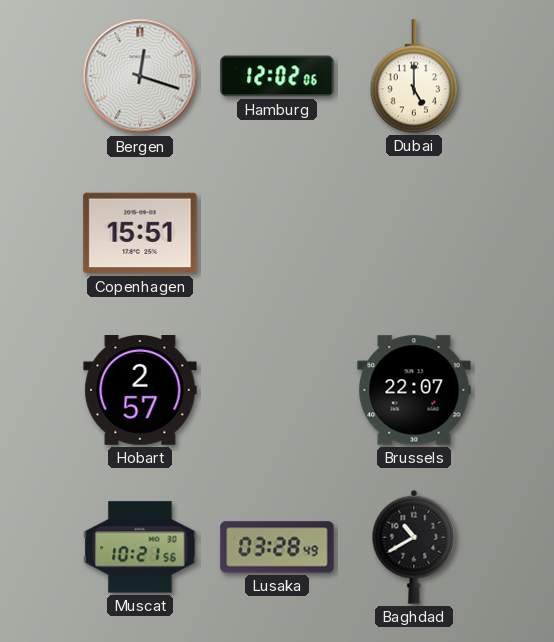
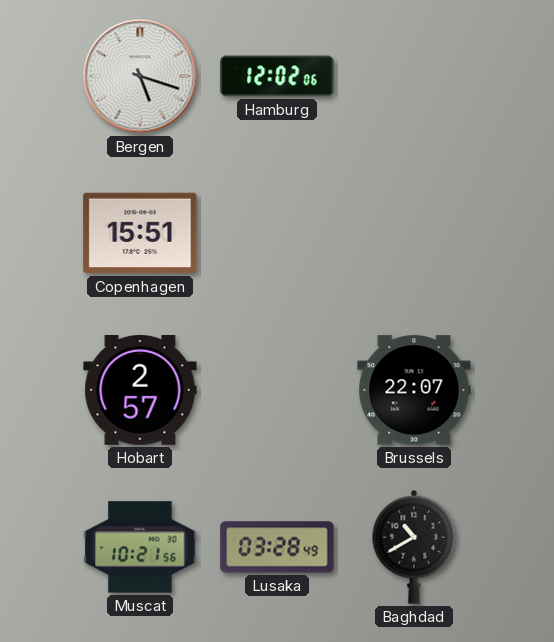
Bergen: 12:18 -> 5:18 (140, 76)
Dubai: 5:00 -> none (414, 76)
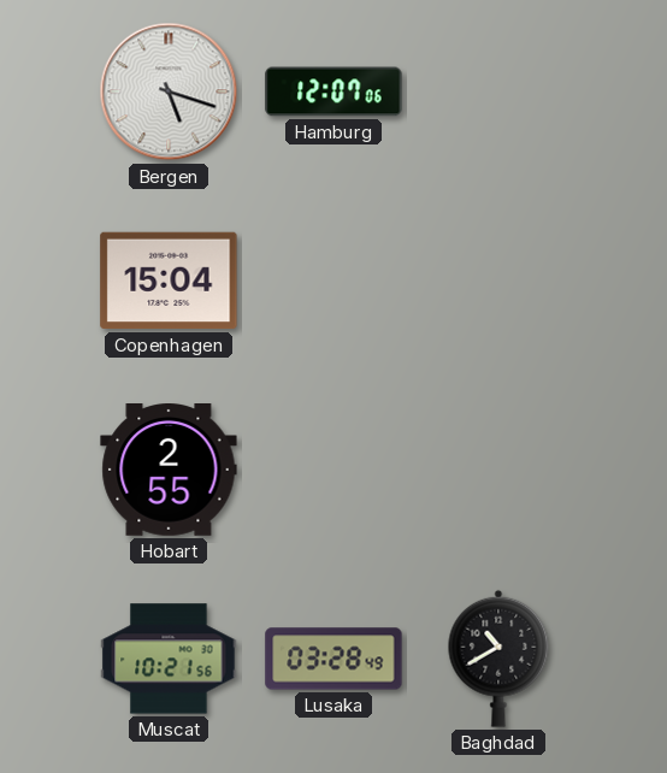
Hamburg: 12:02 -> 12:07 (333, 92)
Copenhagen: 15:51 -> 15:04 (169, 281)
Hobart: 2:57 -> 2:55 (169, 470)
Brussels: 22:07 -> none (414, 390)
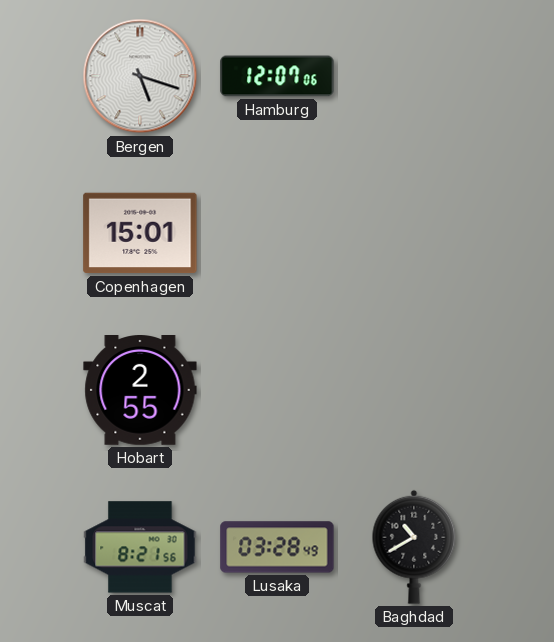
Copenhagen: 15:04 -> 15:01 (140, 233)
Muscat: 10:21 -> 8:21 (140, 547)
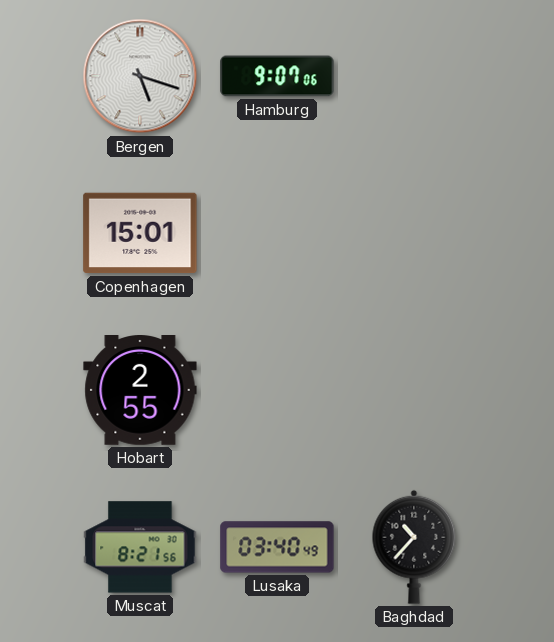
Hamburg: 12:07 -> 9:07 (277, 76)
Lusaka: 03:28 -> 03:40 (277, 547)
Baghdad: 10:40 -> 10:37 (414, 547)
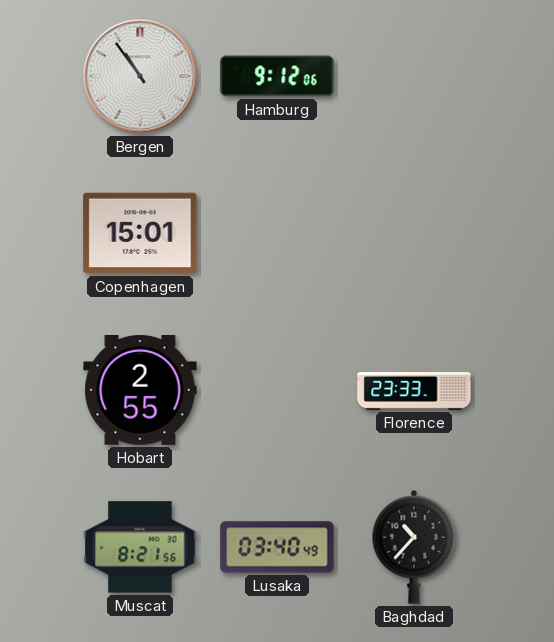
Bergen: 5:18 -> 10:54 (140, 76)
Hamburg: 9:07 -> 9:12 (277, 76)
Florence: none -> 23:33 (414, 390)
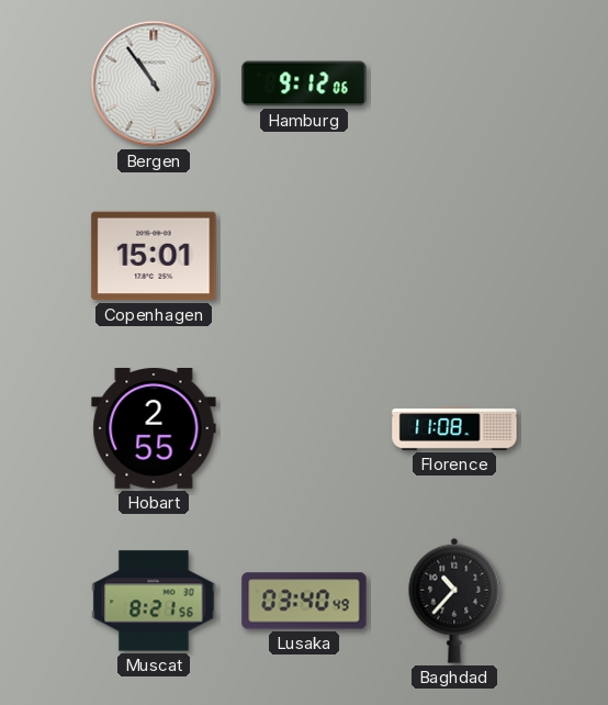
Florence: 23:33 -> 11:08 (454, 428)
